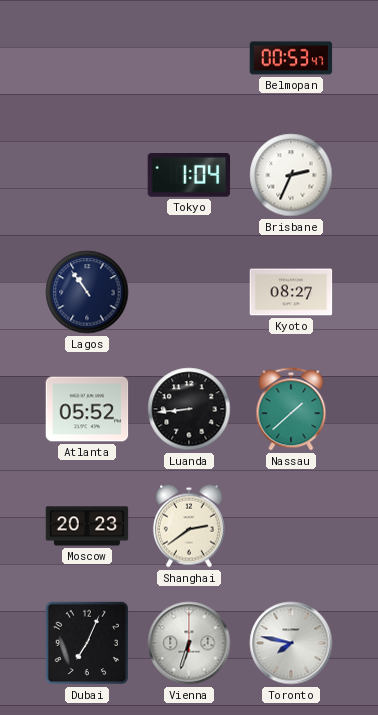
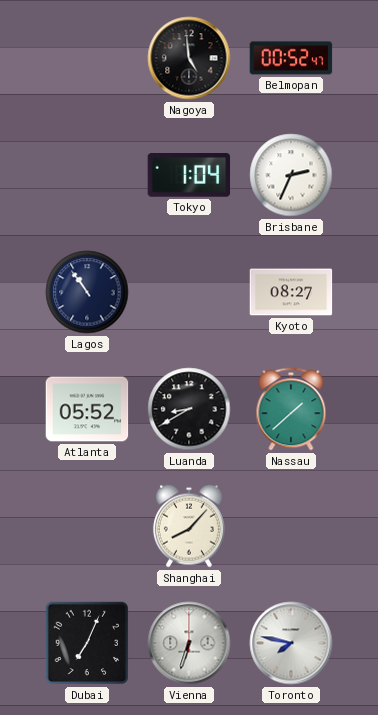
Nagoya: none -> 4:59 (189, 58)
Belmopan: 00:53 -> 00:52 (291, 58)
Luanda: 8:44 -> 8:40 (189, 409)
Moscow: 20:23 -> none (87, 526)
Shanghai: 2:39 -> 8:07 (189, 526)
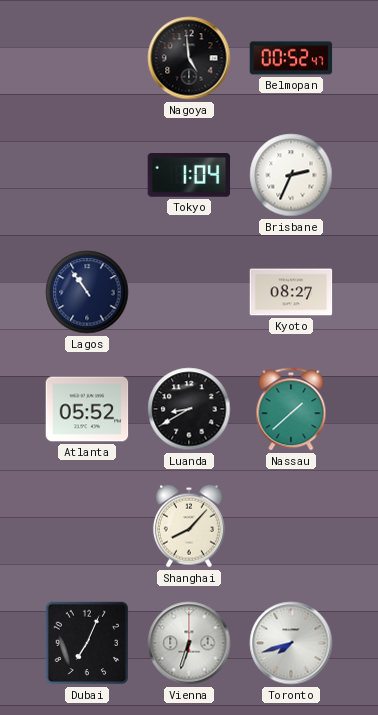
Toronto: 7:47 -> 7:42 (291, 643)
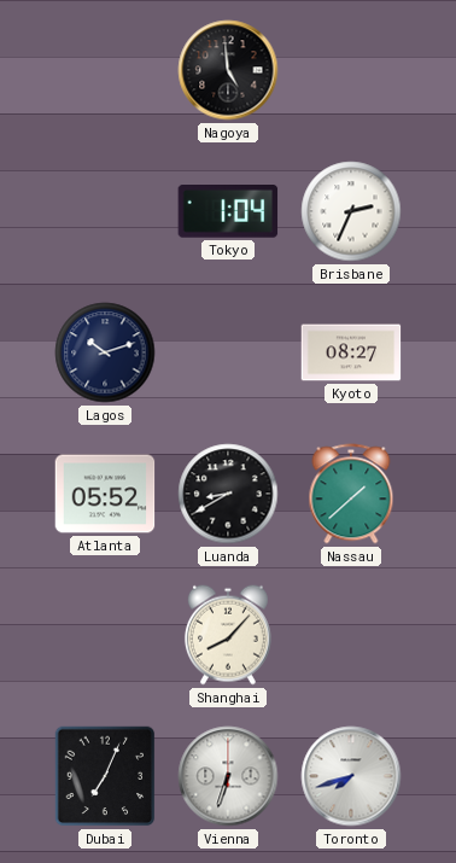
Belmopan: 00:52 -> none (291, 58)
Lagos: 10:54 -> 10:12 (105, 352)
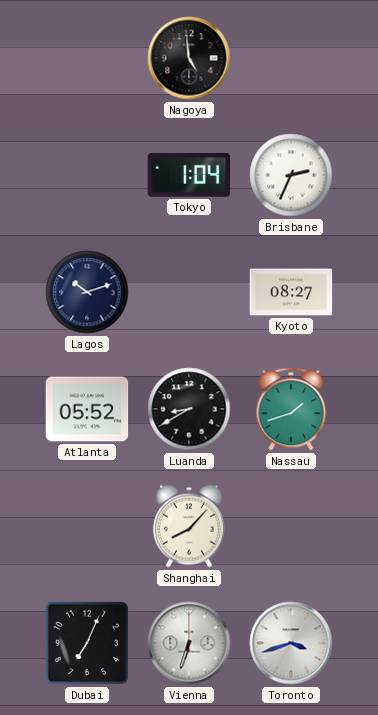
Nassau: 1:38 -> 1:42 (291, 409)
Toronto: 7:42 -> 3:42 (291, 643)
